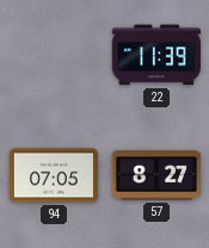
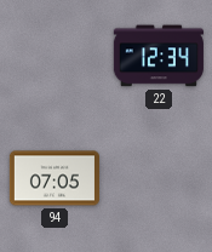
22: 11:39 -> 12:34 (159, 56)
57: 8:27 -> none (156, 175)
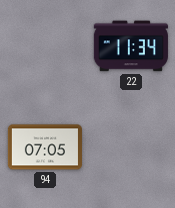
22: 12:34 -> 11:34 (131, 46)
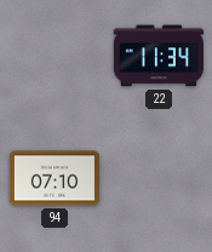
94: 07:05 -> 07:10 (55, 178)
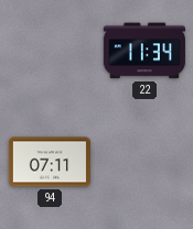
94: 07:10 -> 07:11 (50, 162)
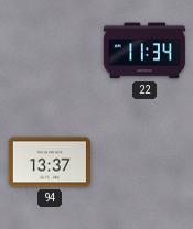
94: 07:11 -> 13:37 (50, 162)
